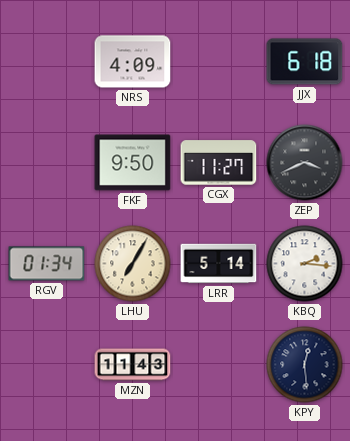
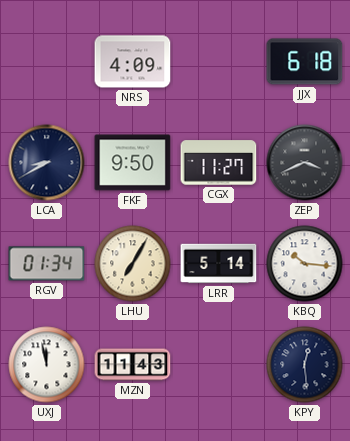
LCA: none -> 8:40 (47, 163)
KBQ: 2:16 -> 10:16 (305, 264)
UXJ: none -> 11:58 (47, 365)
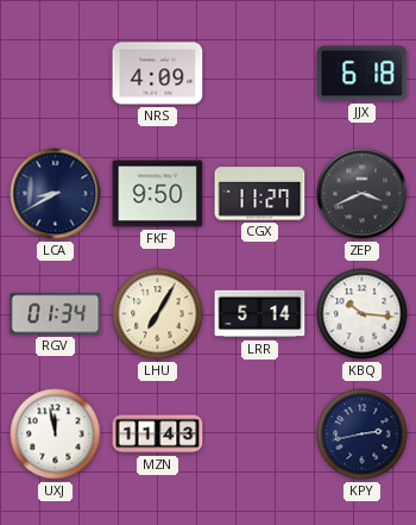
KPY: 12:29 -> 2:43 (363, 435)
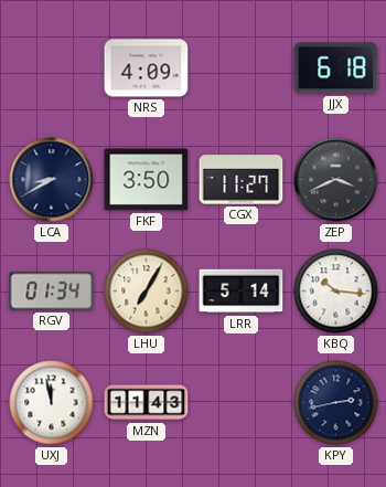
FKF: 9:50 -> 3:50 (147, 180)
